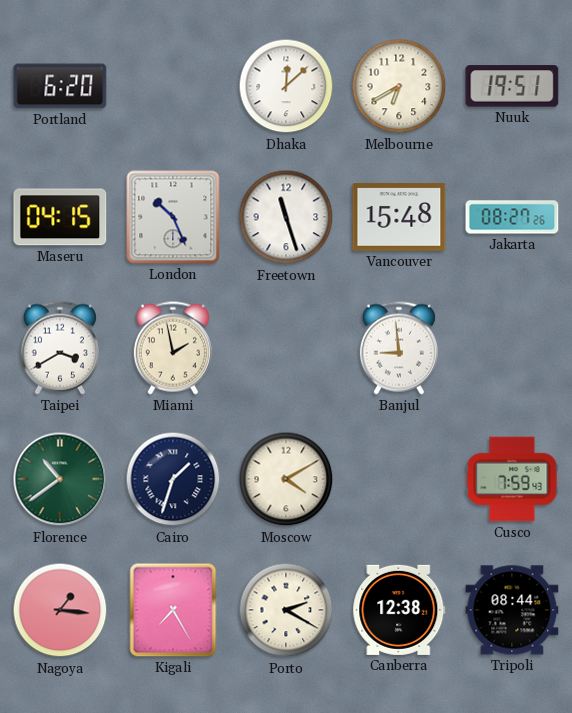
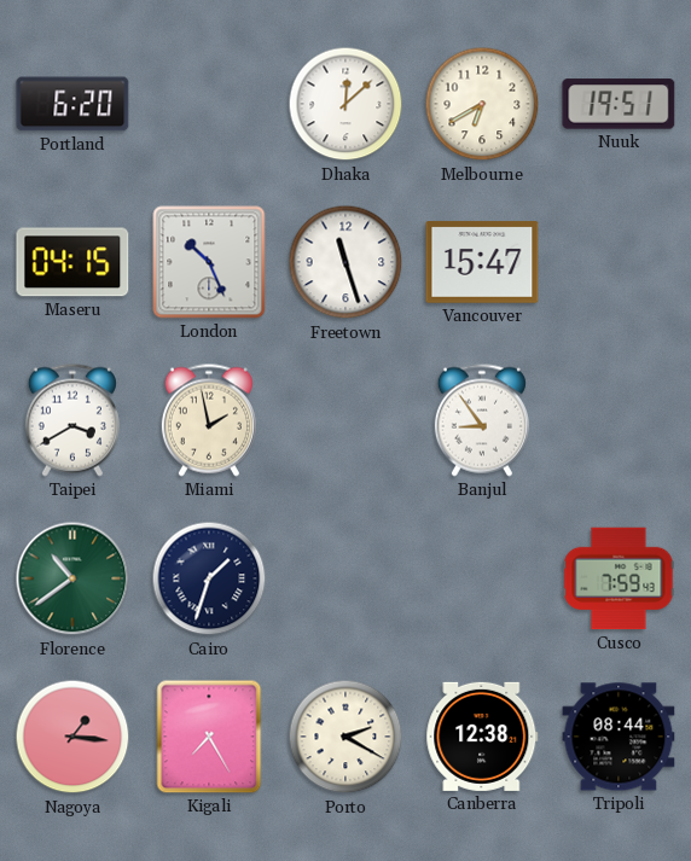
Vancouver: 15:48 -> 15:47 (482, 262)
Jakarta: 08:27 -> none (512, 217)
Banjul: 8:59 -> 8:54 (482, 420)
Moscow: 4:10 -> none (286, 479)
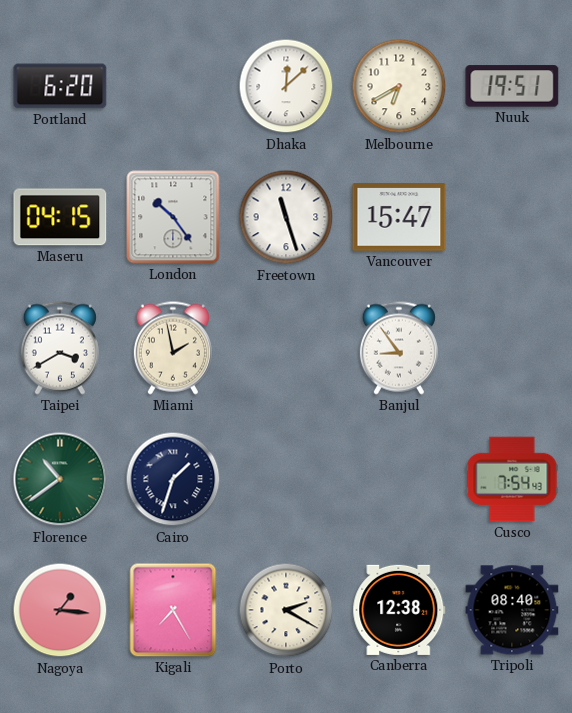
London: 10:26 -> 10:24 (173, 217)
Cusco: 7:59 -> 7:54 (512, 479)
Tripoli: 08:44 -> 08:40 (512, 610)
